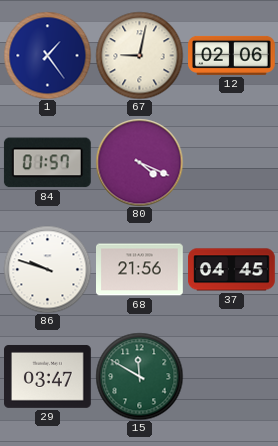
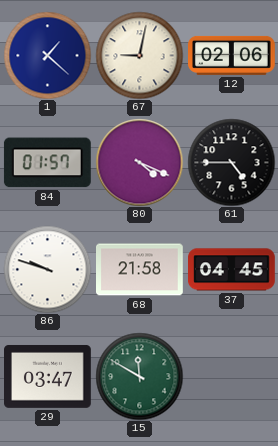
1: 1:24 -> 1:22 (47, 55)
61: none -> 4:45 (231, 162)
68: 21:56 -> 21:58 (140, 270)
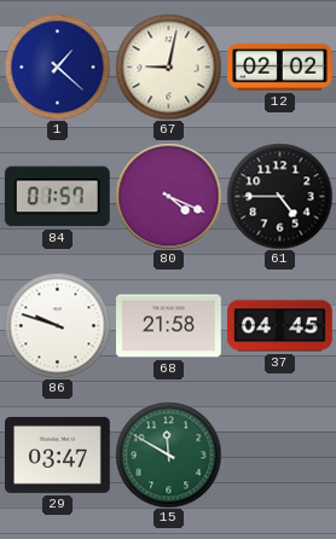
12: 02:06 -> 02:02 (280, 66)
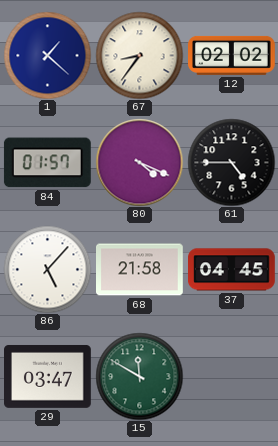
67: 9:02 -> 8:36 (139, 55)
86: 9:48 -> 5:07 (47, 269)
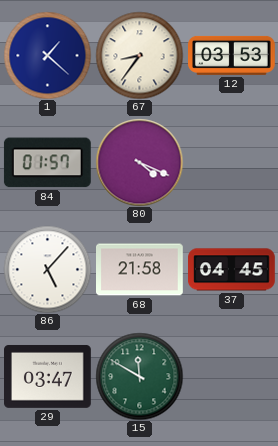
12: 02:02 -> 03:53 (232, 55)
61: 4:45 -> none (231, 162)
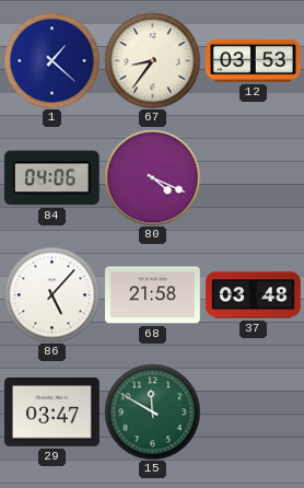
84: 01:57 -> 04:06 (51, 178)
37: 04:45 -> 03:48 (254, 295)
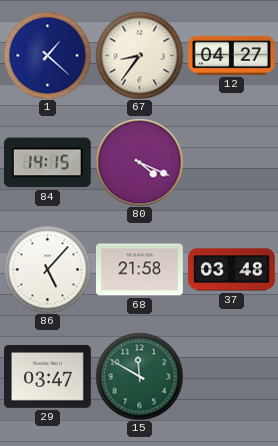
12: 03:53 -> 04:27 (232, 55)
84: 04:06 -> 14:15 (47, 163)
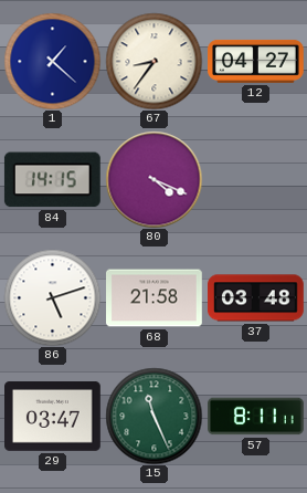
86: 5:07 -> 5:12 (52, 297)
15: 11:50 -> 11:26 (153, 416)
57: none -> 8:11 (256, 417)
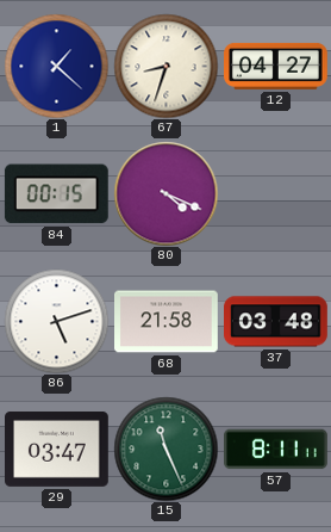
67: 8:36 -> 8:33 (165, 66)
84: 14:15 -> 00:15 (56, 194)
